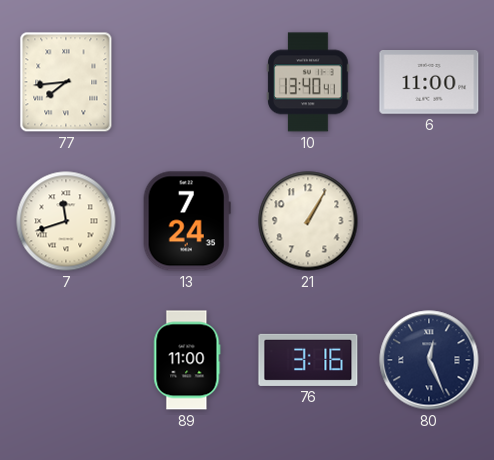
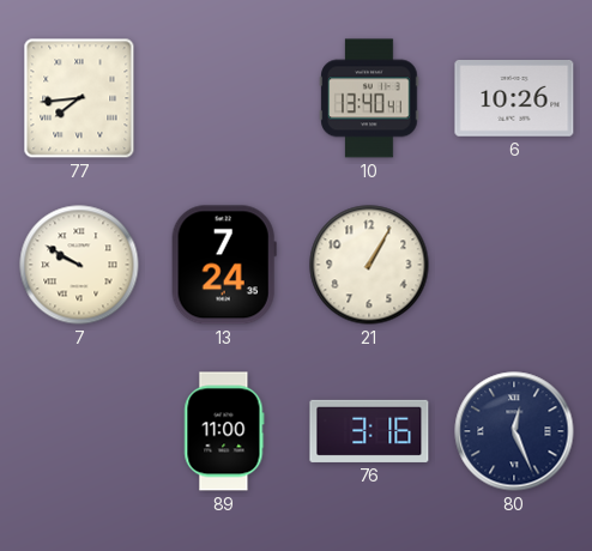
6: 11:00 -> 10:26 (514, 99)
7: 11:42 -> 9:50 (79, 265)
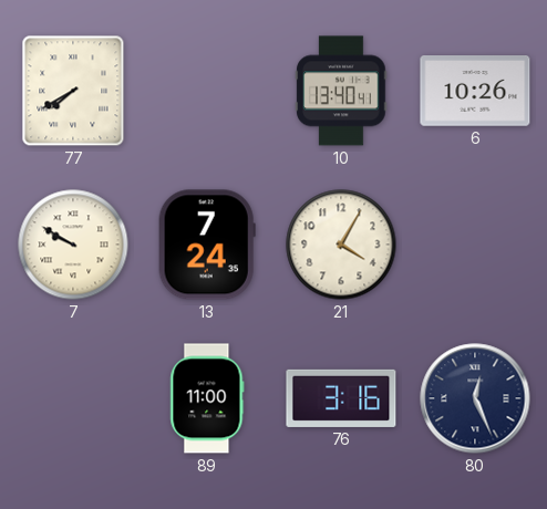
77: 7:44 -> 7:40 (73, 91)
21: 1:05 -> 4:05 (341, 245)
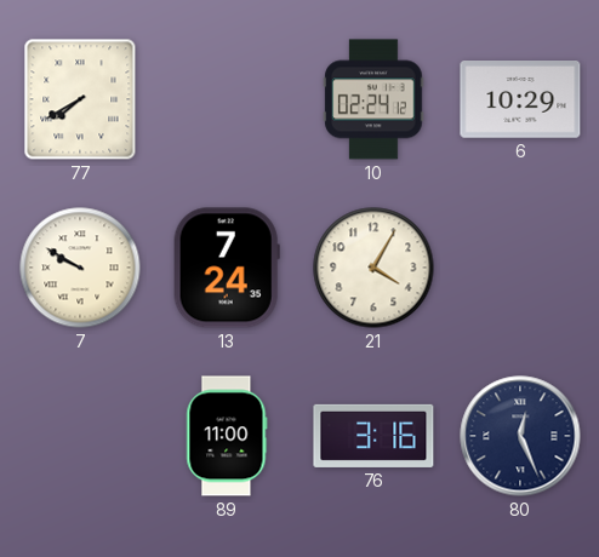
10: 13:40 -> 02:24 (373, 99)
6: 10:26 -> 10:29 (520, 101)
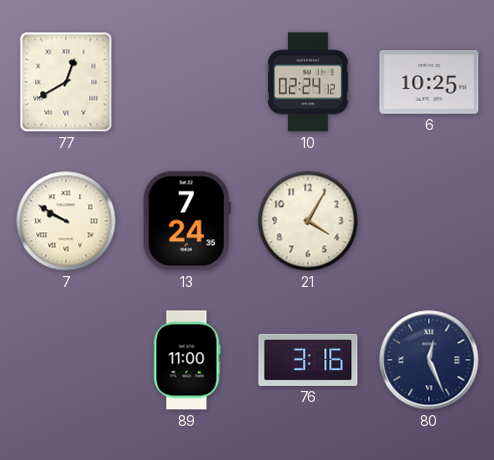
77: 7:40 -> 12:40 (66, 82)
6: 10:29 -> 10:25 (429, 83)
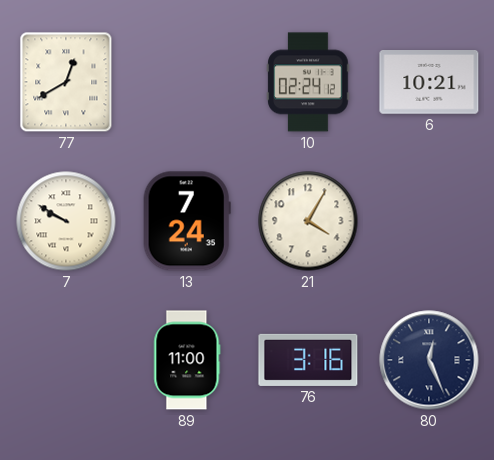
6: 10:25 -> 10:21 (429, 83)
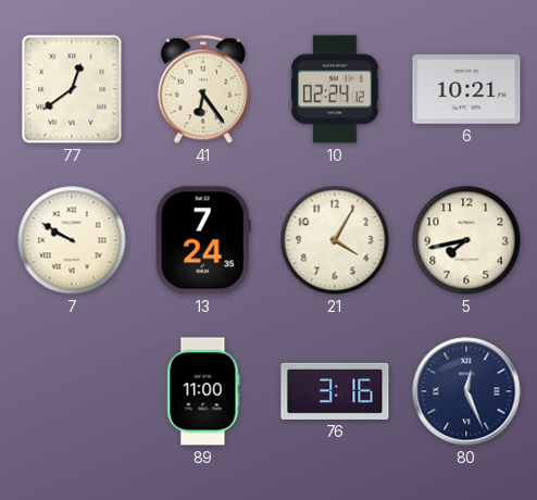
77: 12:40 -> 12:39 (72, 89)
41: none -> 6:24 (203, 89)
5: none -> 7:43 (466, 240)
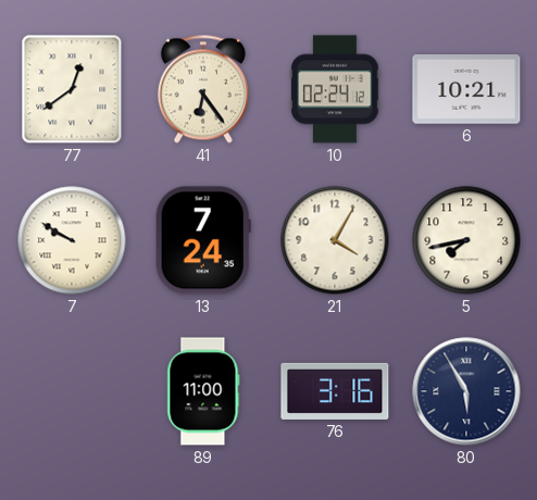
80: 12:26 -> 5:55 (466, 391)
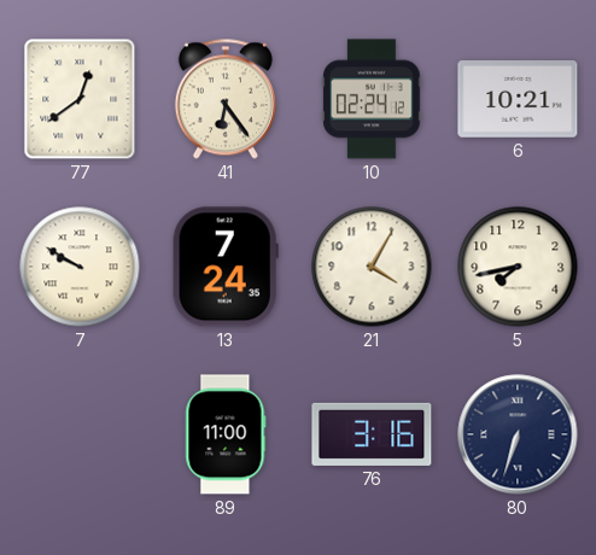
80: 5:55 -> 6:33 (518, 434)
